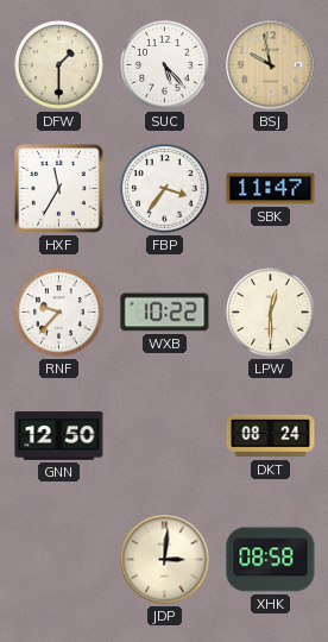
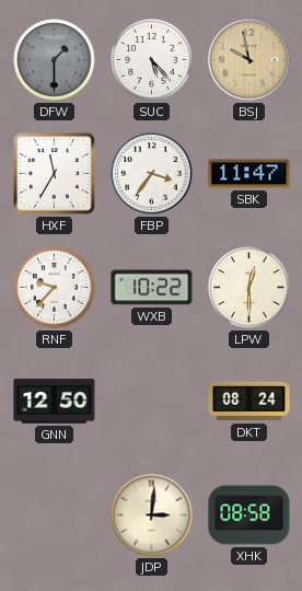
DFW dial: cream -> grey (55, 60)
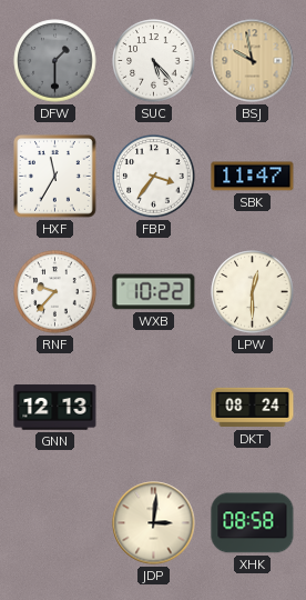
GNN: 12:50 -> 12:13 (55, 408)
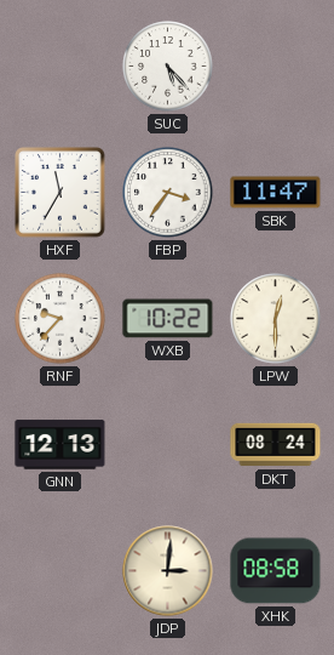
DFW: 1:30 -> none (55, 61)
BSJ: 9:58 -> none (253, 61)
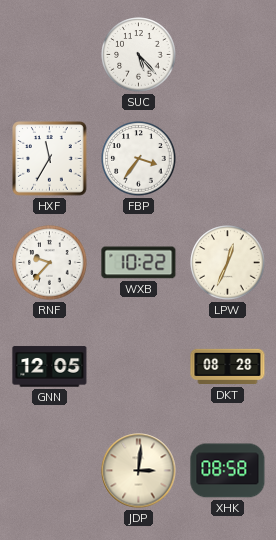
SBK: 11:47 -> none (276, 193)
LPW: 12:30 -> 12:34 (228, 263)
GNN: 12:13 -> 12:05 (50, 367)
DKT: 08:24 -> 08:28 (228, 367)
